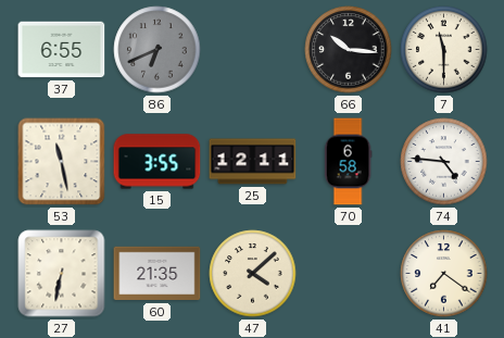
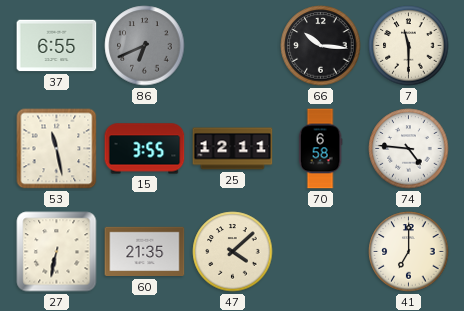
41: 7:21 -> 7:00 (409, 252)
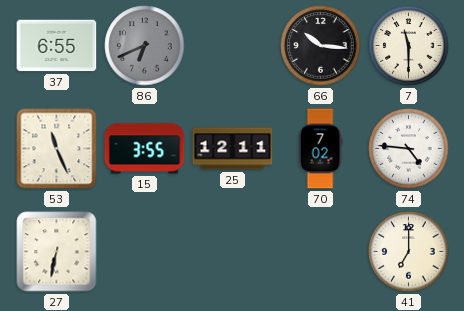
53: 11:28 -> 11:26 (57, 149)
70: 6:58 -> 7:02 (320, 149)
60: 21:35 -> none (145, 252)
47: 4:08 -> none (233, 252)
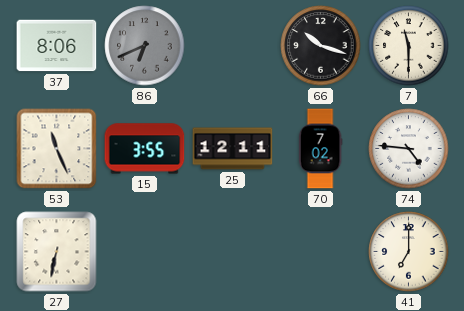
37: 6:55 -> 8:06 (57, 46)
66: 10:16 -> 10:18 (321, 46)
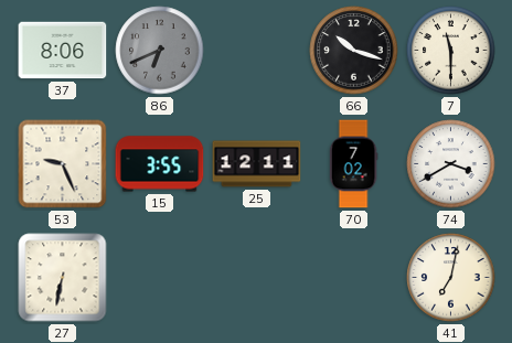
53: 11:26 -> 9:26 (63, 164)
74: 4:46 -> 3:40 (451, 164)
41: 7:00 -> 7:02 (451, 278)
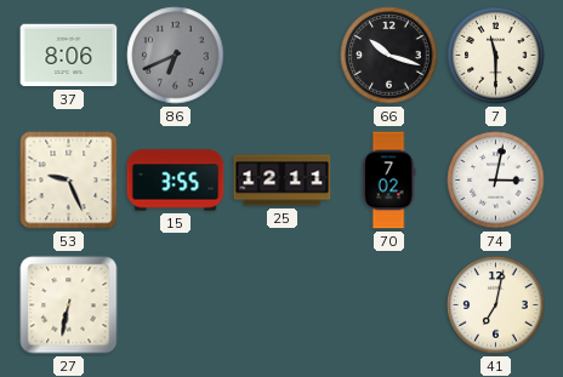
74: 3:40 -> 3:02 (496, 181)
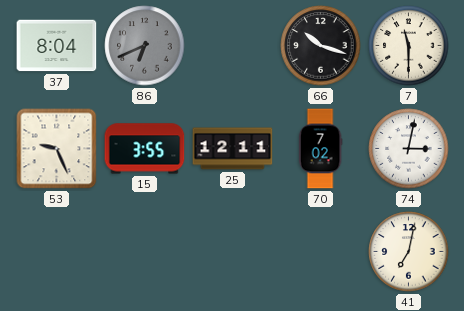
37: 8:06 -> 8:04 (57, 46)
27: 6:32 -> none (69, 305)
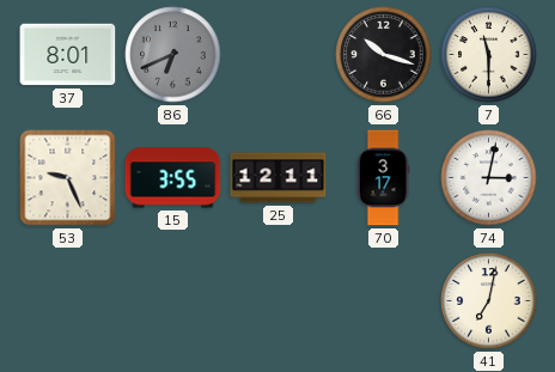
37: 8:04 -> 8:01 (68, 55)
70: 7:02 -> 3:17 (383, 178)
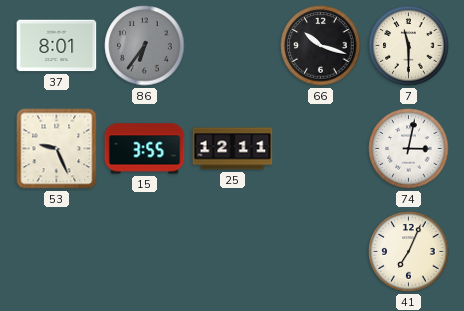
86: 6:41 -> 6:36 (145, 46)
70: 3:17 -> none (383, 178)
41: 7:02 -> 7:04 (409, 252)
